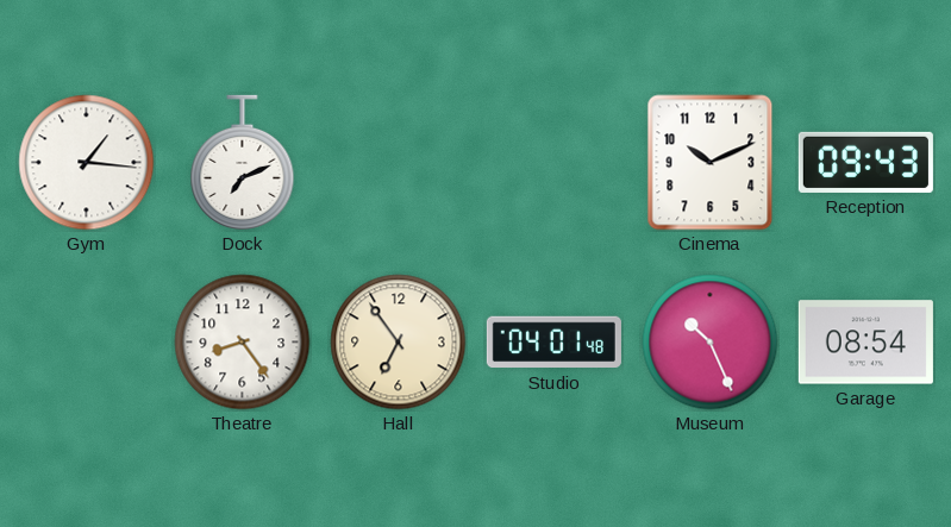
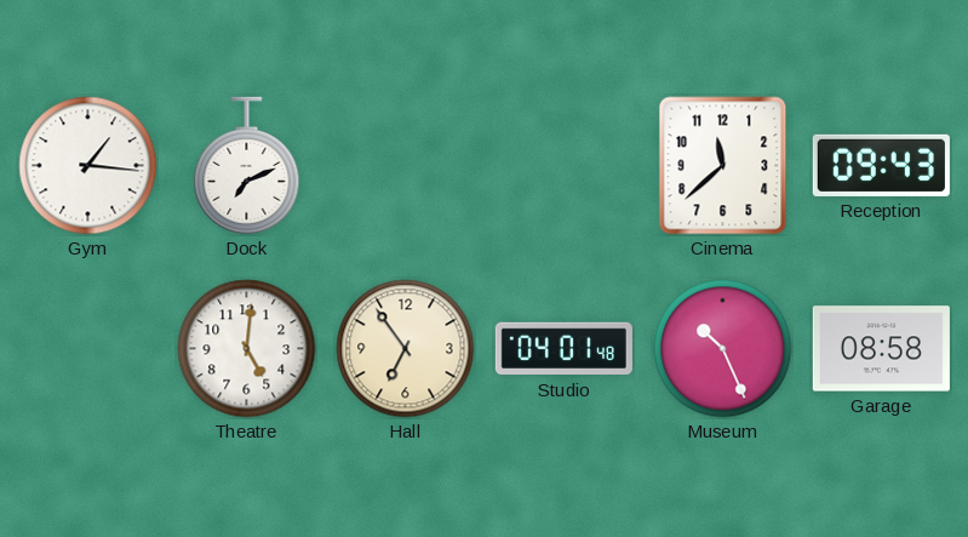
Cinema: 10:11 -> 11:38 (723, 166)
Theatre: 8:24 -> 5:01 (247, 349)
Garage: 08:54 -> 08:58 (881, 349)
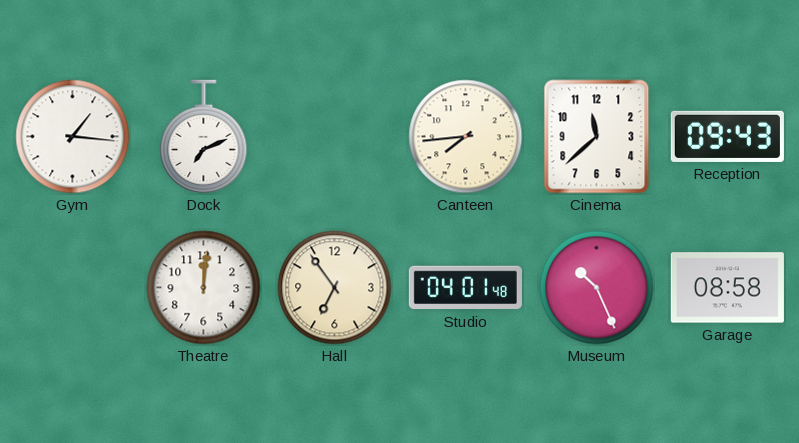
Canteen: none -> 7:44 (466, 137)
Theatre: 5:01 -> 12:01 (204, 288)
